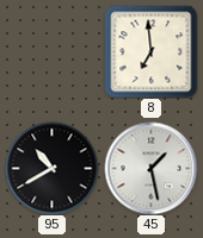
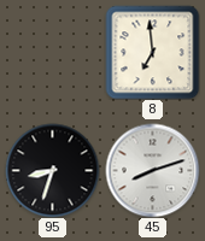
95: 10:40 -> 8:33 (52, 170)
45: 1:28 -> 8:12 (152, 170)
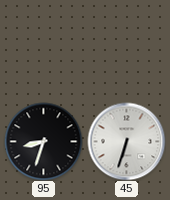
8: 6:59 -> none (152, 52)
45: 8:12 -> 6:33 (126, 141)
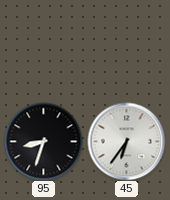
45: 6:33 -> 6:36 (126, 141)
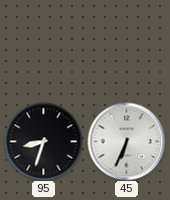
45: 6:36 -> 6:34 (126, 141)
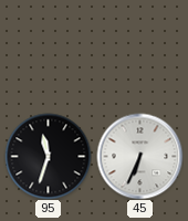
95: 8:33 -> 11:33 (48, 156)
